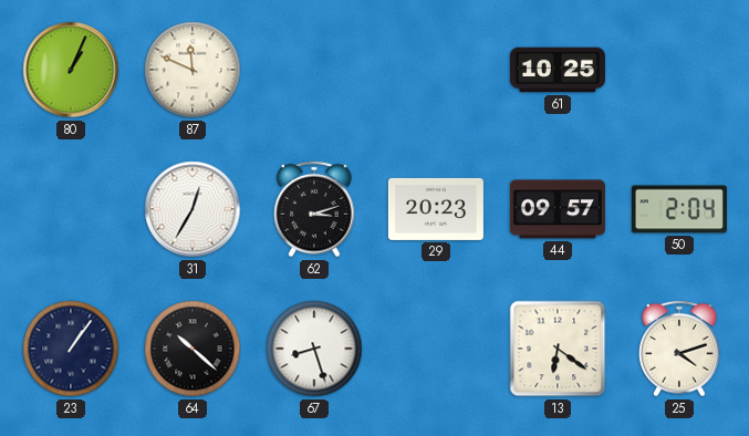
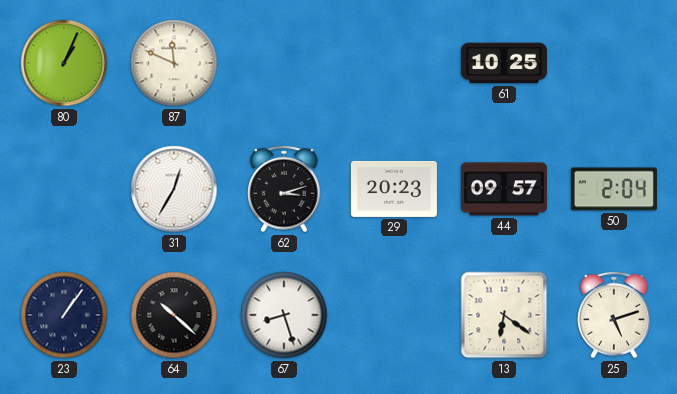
25: 4:12 -> 5:12 (614, 315)
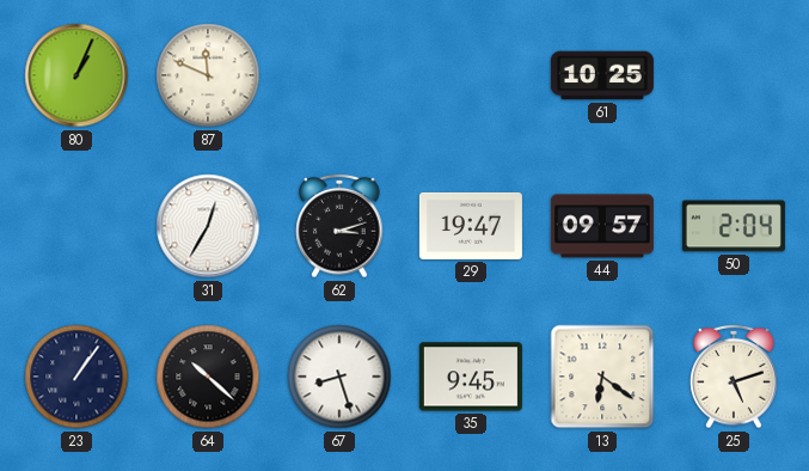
29: 20:23 -> 19:47 (471, 226)
35: none -> 9:45 (471, 377)
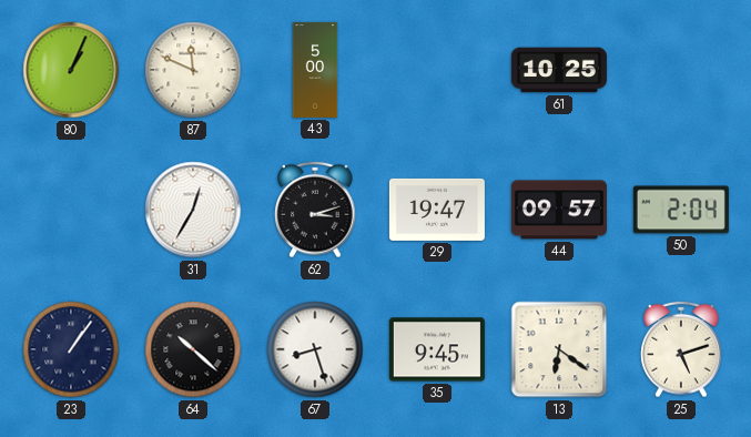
43: none -> 5:00 (315, 70)
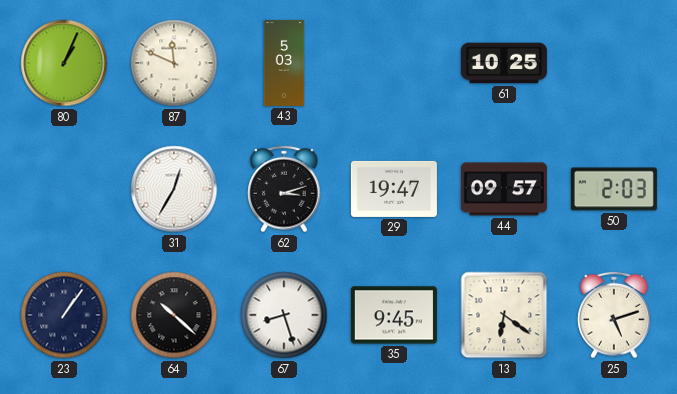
43: 5:00 -> 5:03 (284, 63)
50: 2:04 -> 2:03 (614, 189)
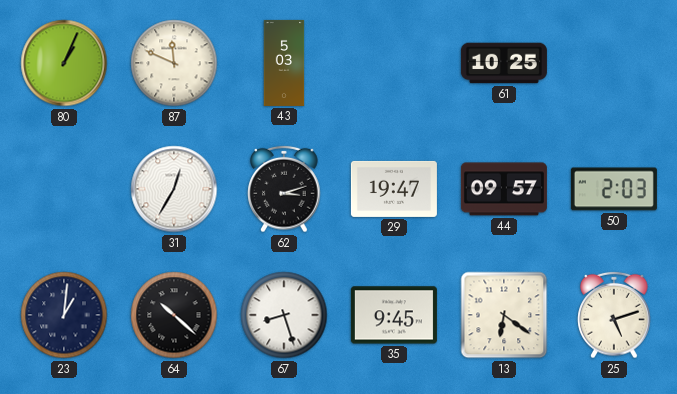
23: 1:06 -> 1:01 (64, 315)
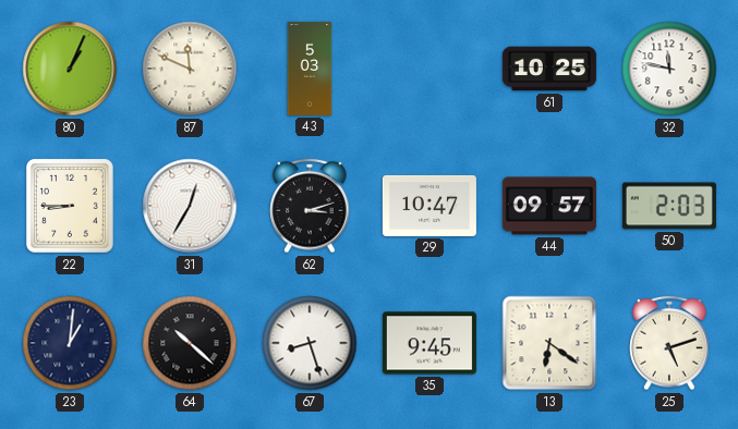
32: none -> 11:47 (669, 69)
22: none -> 8:45 (70, 206)
29: 19:47 -> 10:47 (430, 206)
